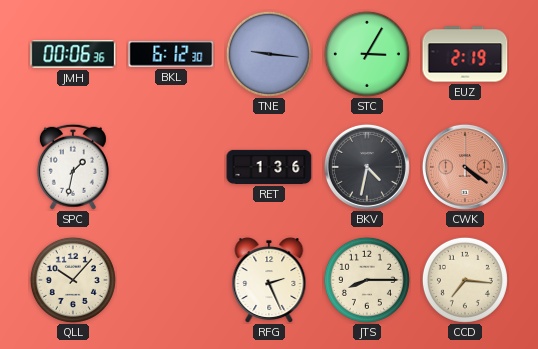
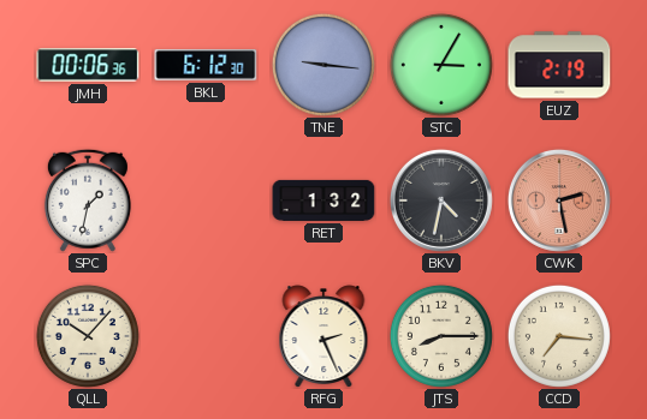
RET: 1:36 -> 1:32 (323, 200)
CWK: 4:21 -> 2:28 (559, 200)
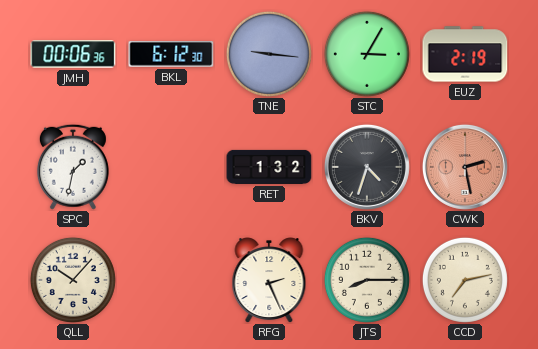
BKV: 4:32 -> 4:33 (367, 167)
CCD: 7:16 -> 7:13 (465, 280)
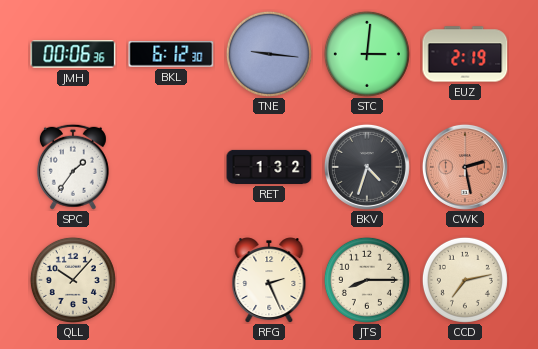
STC: 3:05 -> 3:01 (367, 54)
SPC: 1:32 -> 1:36 (73, 167)
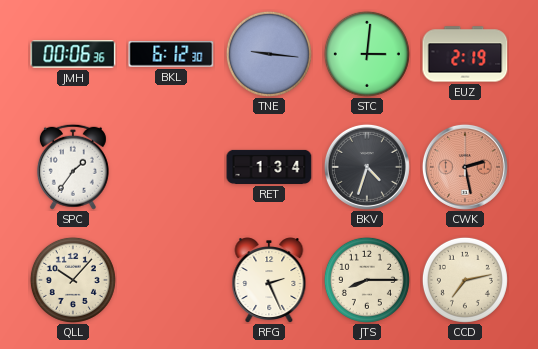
RET: 1:32 -> 1:34 (269, 167)
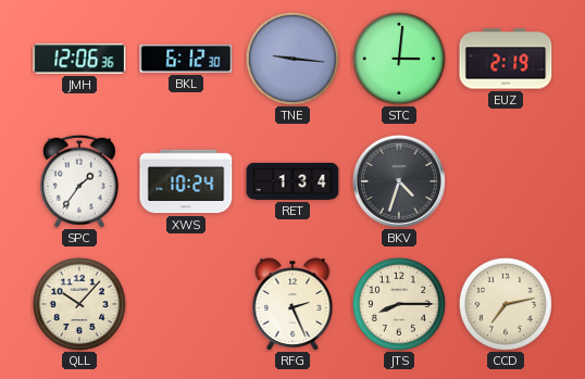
JMH: 00:06 -> 12:06 (79, 59)
XWS: none -> 10:24 (186, 181)
CWK: 2:28 -> none (465, 167)
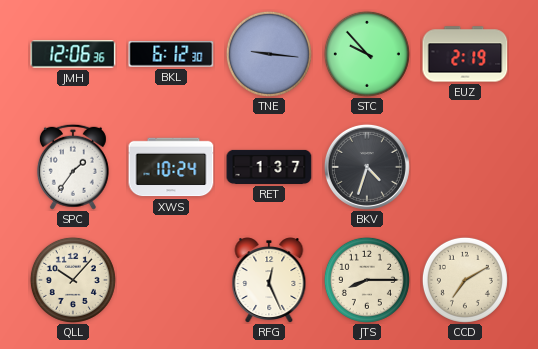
STC: 3:01 -> 9:53 (367, 54)
RET: 1:34 -> 1:37 (269, 167)
RFG: 2:26 -> 12:26 (269, 280)
CCD: 7:13 -> 7:10 (465, 280)
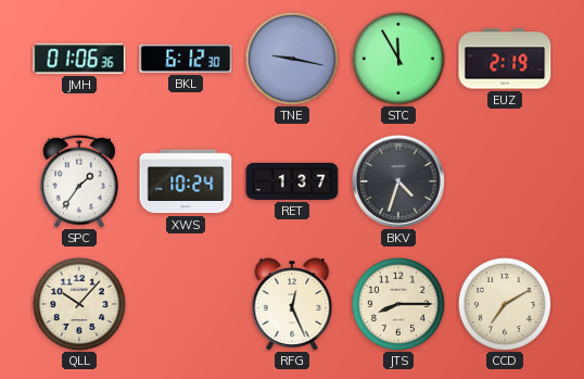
JMH: 12:06 -> 01:06 (79, 59)
TNE: 9:16 -> 9:17 (292, 59)
STC: 9:53 -> 11:55 (398, 59)
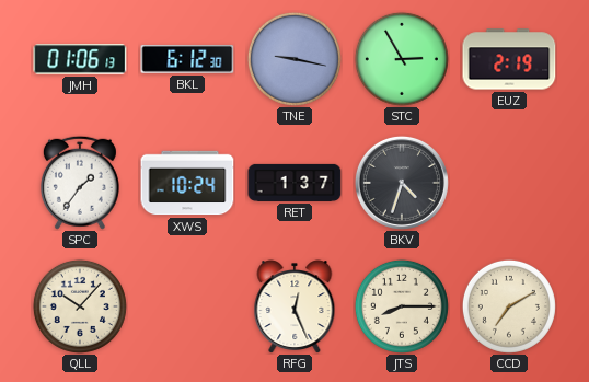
JMH: 01:06:36 -> 01:06:13 (80, 59)
STC: 11:55 -> 2:55 (402, 59)
